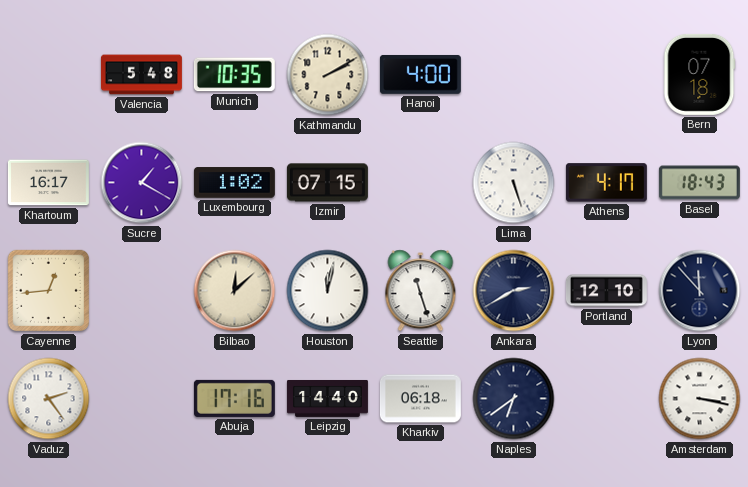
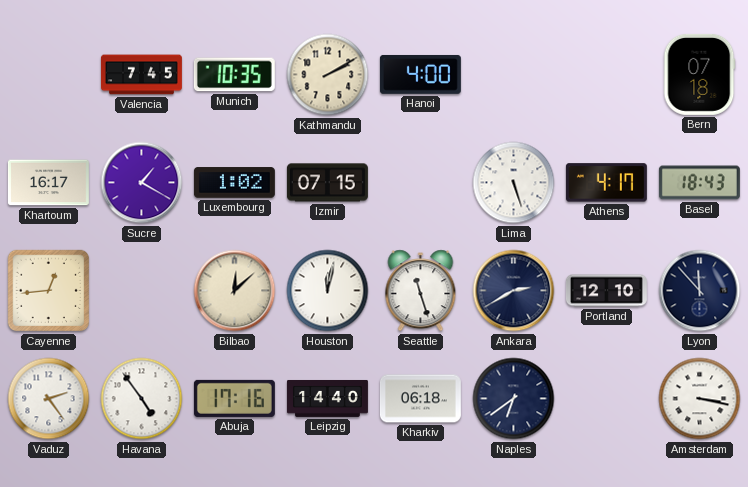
Valencia: 5:48 -> 7:45 (141, 75)
Havana: none -> 4:54 (142, 399)
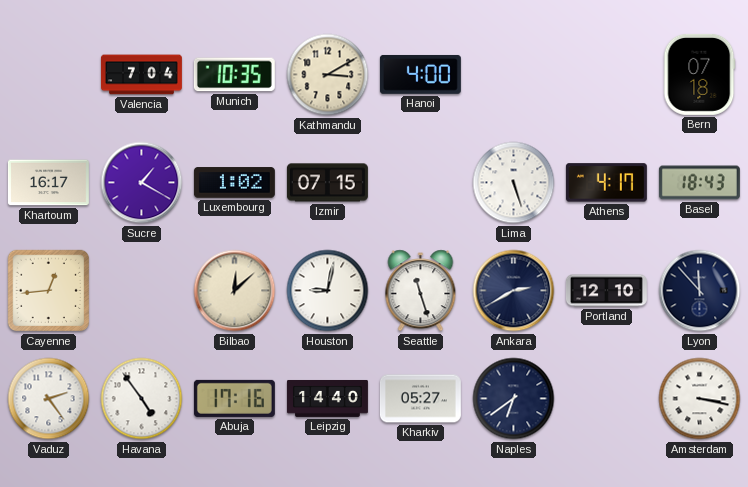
Valencia: 7:45 -> 7:04 (141, 75)
Kathmandu: 2:10 -> 3:10 (328, 75)
Houston: 12:02 -> 9:02 (328, 291)
Kharkiv: 06:18 -> 05:27 (420, 399)
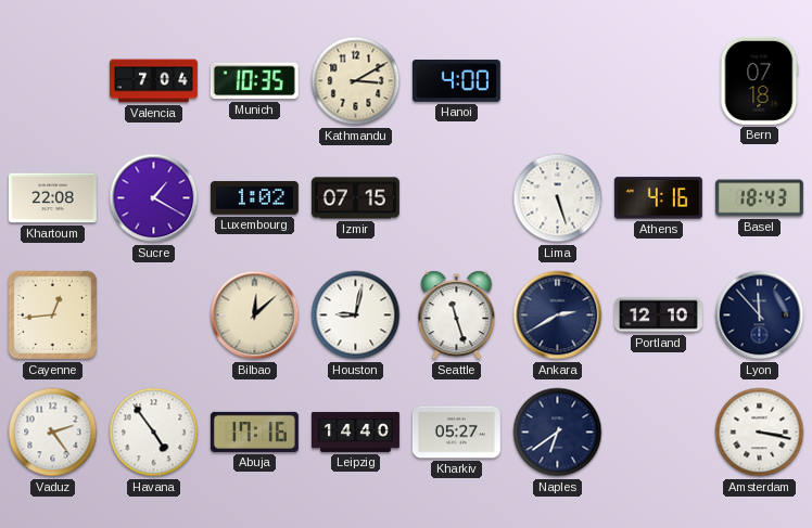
Khartoum: 16:17 -> 22:08 (52, 198)
Athens: 4:17 -> 4:16 (658, 198)
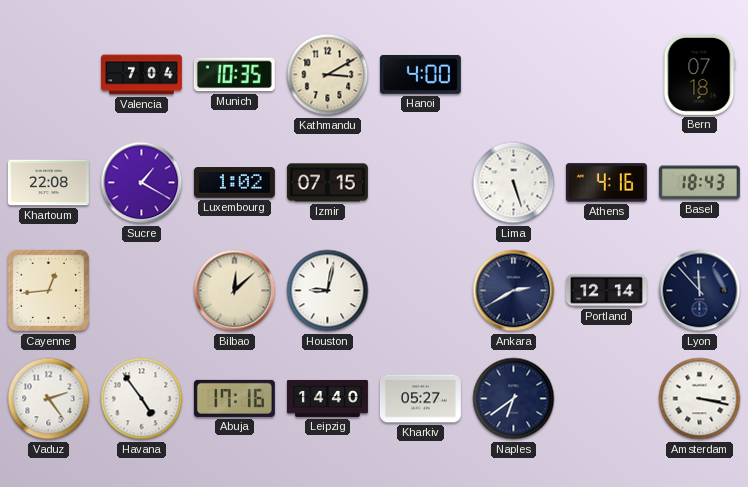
Seattle: 11:27 -> none (457, 315)
Portland: 12:10 -> 12:14 (606, 291)
